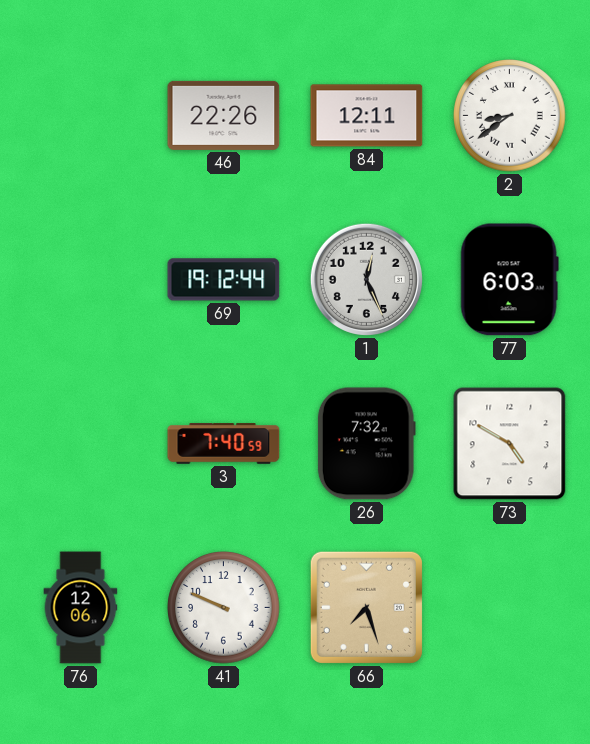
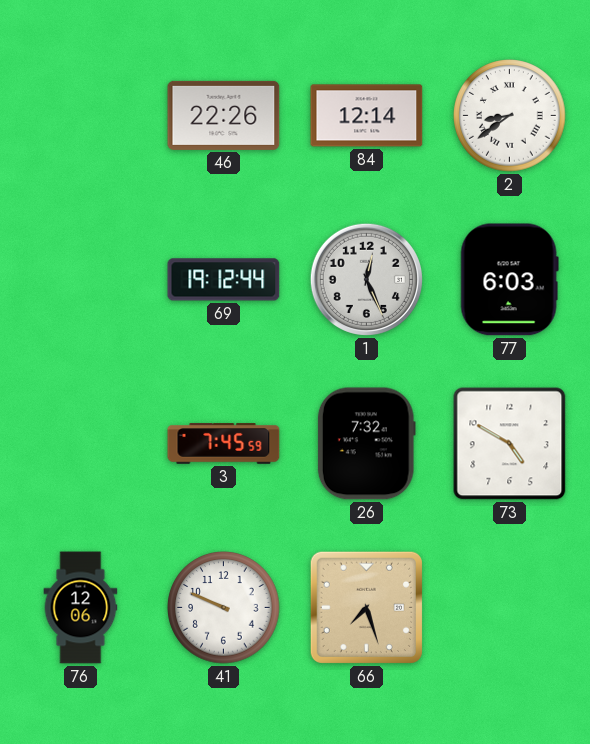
84: 12:11 -> 12:14 (367, 116)
3: 7:40 -> 7:45 (224, 444)
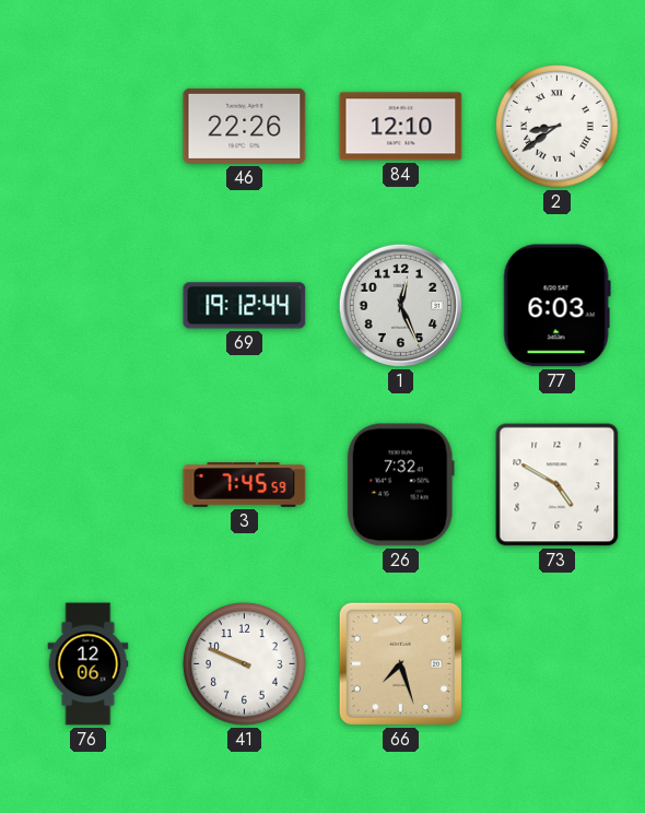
84: 12:14 -> 12:10 (401, 127)
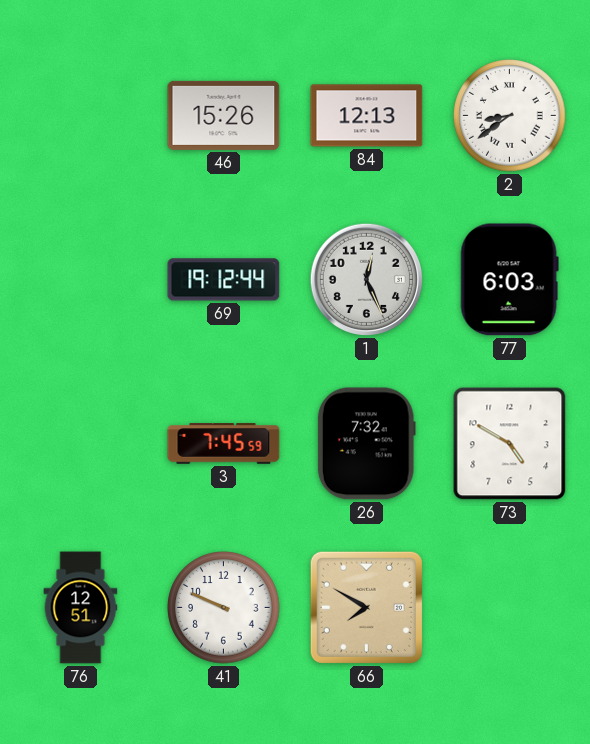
46: 22:26 -> 15:26 (224, 115)
84: 12:10 -> 12:13 (367, 116)
76: 12:06 -> 12:51 (81, 608)
66: 7:27 -> 7:50 (366, 607)
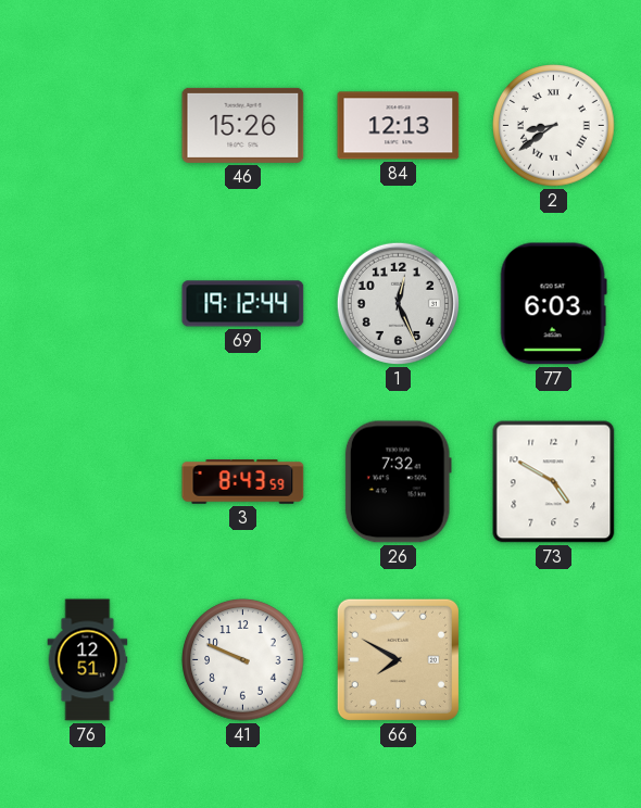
3: 7:45 -> 8:43 (243, 482)
